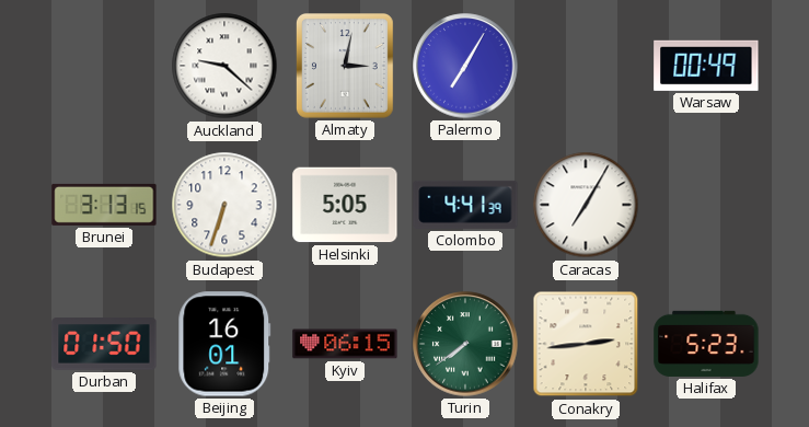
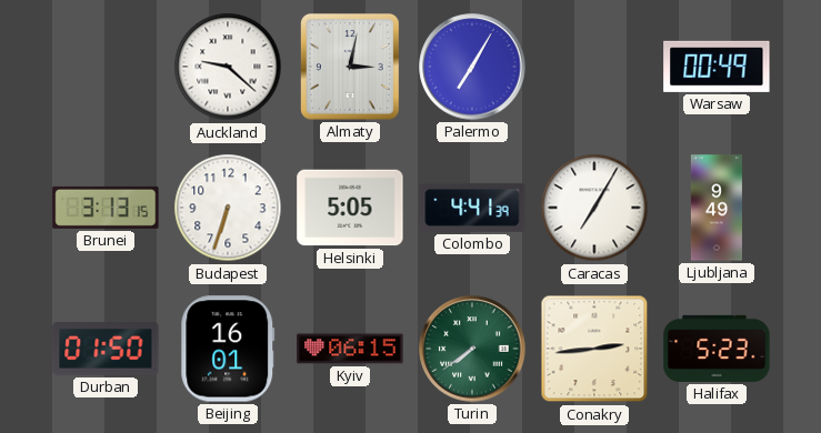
Ljubljana: none -> 9:49 (717, 208)
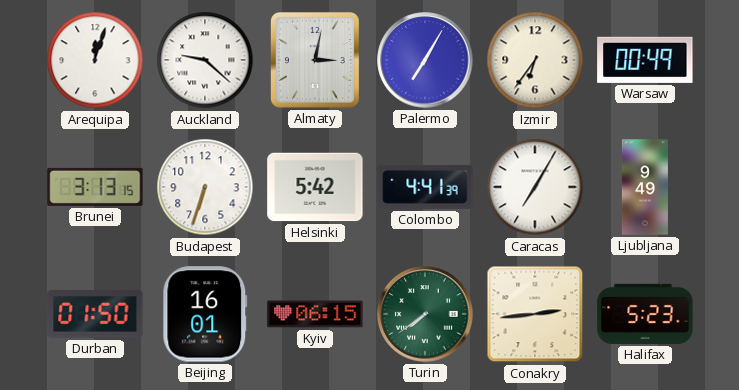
Arequipa: none -> 12:03 (95, 60)
Izmir: none -> 6:36 (535, 60)
Helsinki: 5:05 -> 5:42 (315, 187)
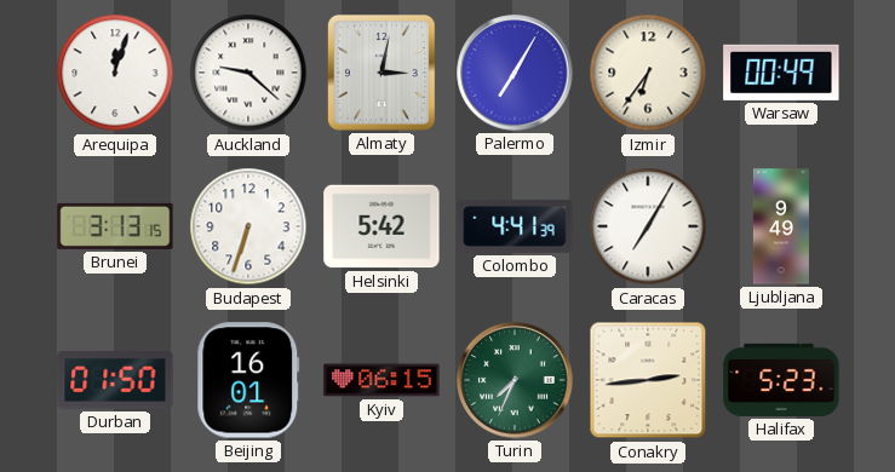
Turin: 7:39 -> 7:34 (515, 380)
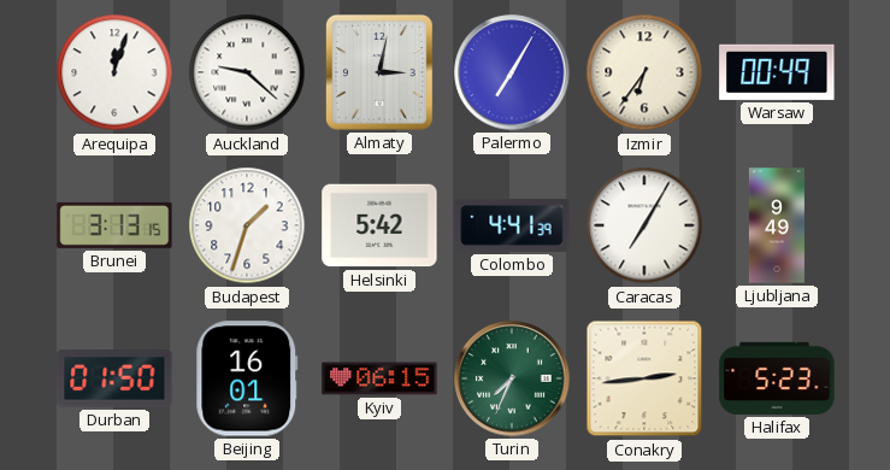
Budapest: 6:33 -> 1:33 (247, 225)
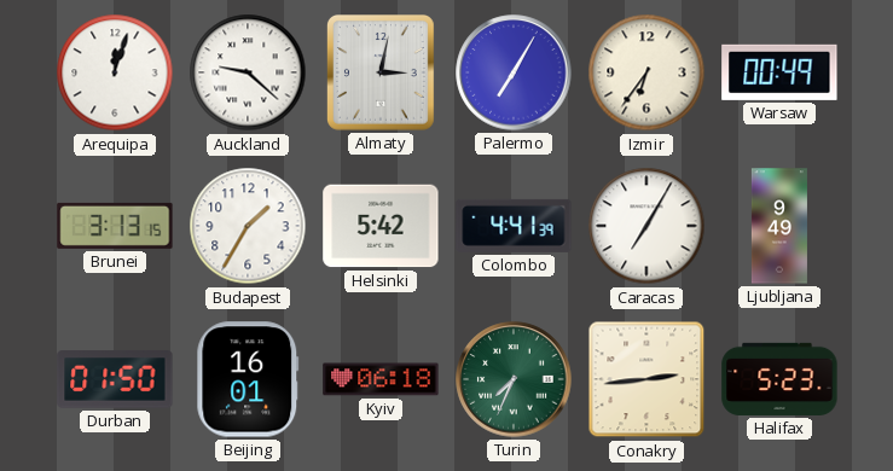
Budapest: 1:33 -> 1:35 (248, 226)
Kyiv: 06:15 -> 06:18 (381, 379)
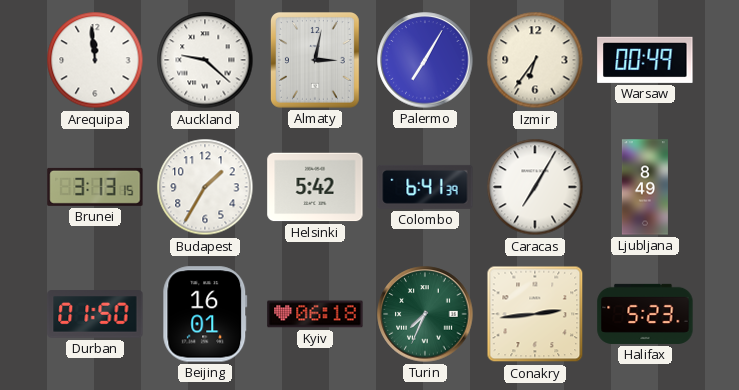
Arequipa: 12:03 -> 11:59 (95, 60)
Colombo: 4:41 -> 6:41 (425, 187)
Ljubljana: 9:49 -> 8:49 (645, 187)
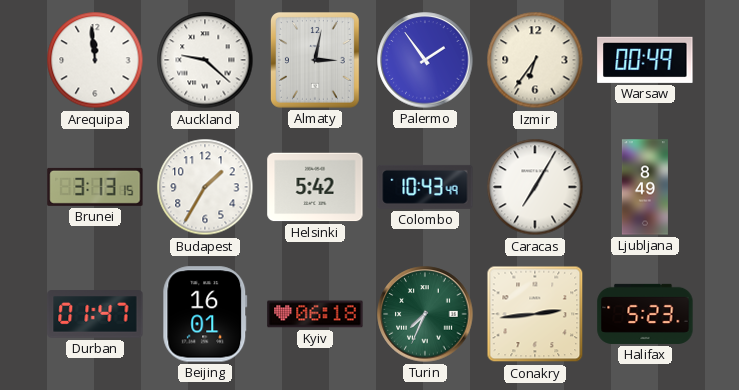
Palermo: 7:05 -> 1:54 (425, 60)
Colombo: 6:41 -> 10:43 (425, 187)
Durban: 01:50 -> 01:47 (95, 314)
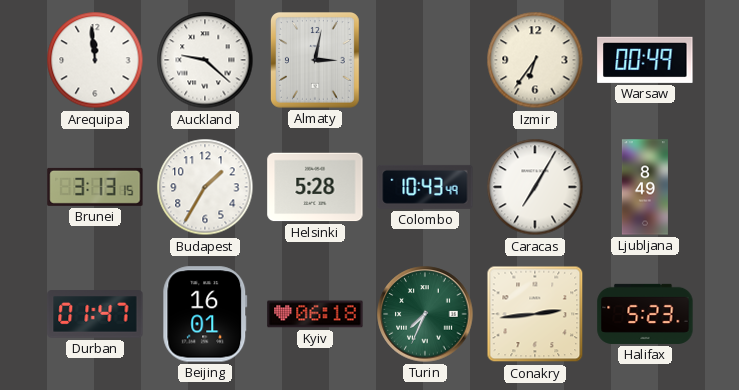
Palermo: 1:54 -> none (425, 60)
Helsinki: 5:42 -> 5:28 (315, 187)
